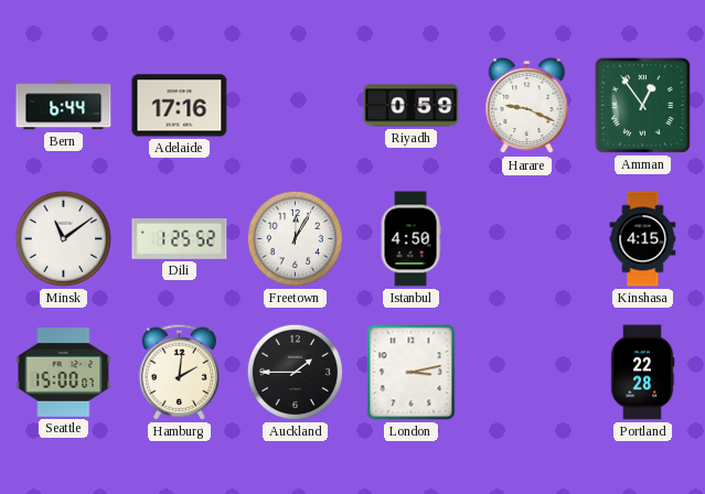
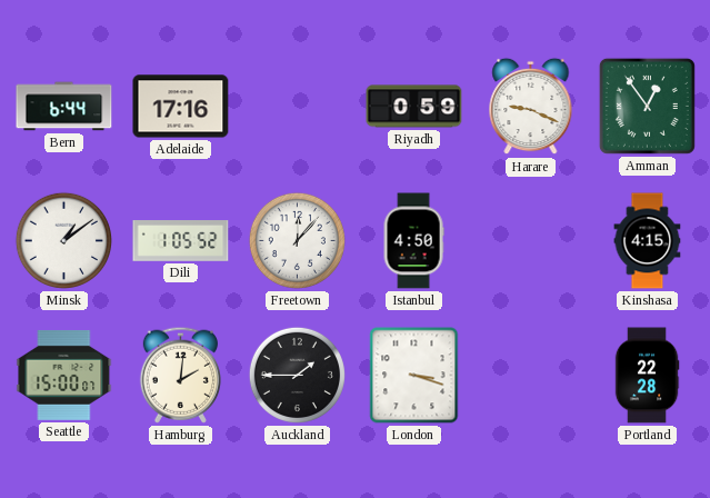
Minsk: 11:09 -> 1:09 (63, 240)
Dili: 1:25 -> 1:05 (181, 241)
Freetown: 12:05 -> 12:07 (297, 240)
London: 3:13 -> 3:18 (414, 376)
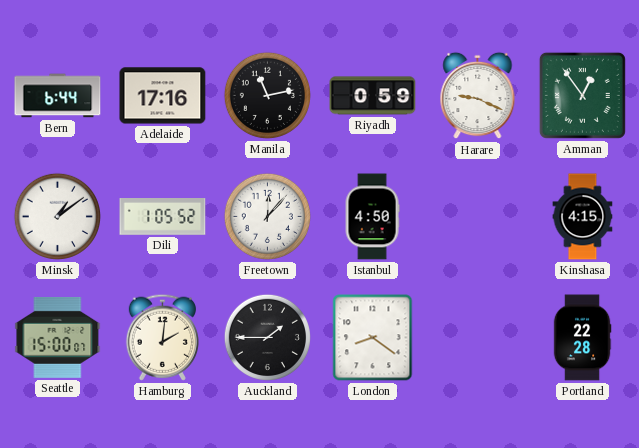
Manila: none -> 11:13 (267, 95)
London: 3:18 -> 8:21 (373, 338)
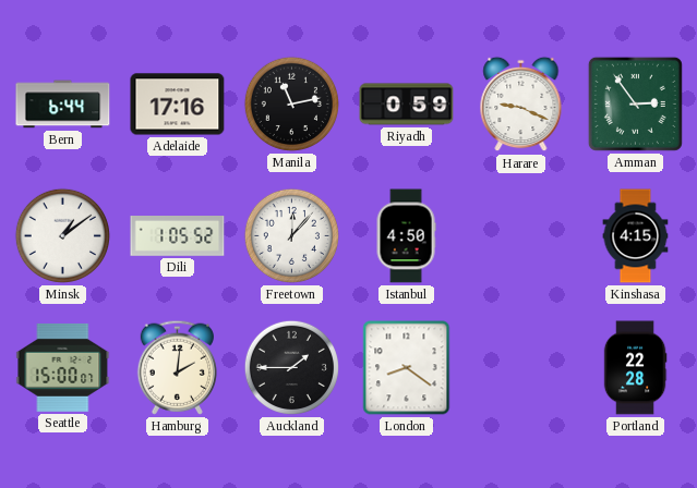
Amman: 12:54 -> 2:54 (635, 103)
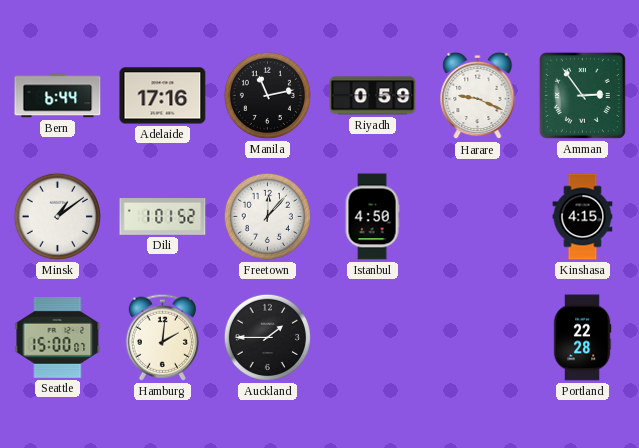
Dili: 1:05 -> 1:01 (163, 217)
London: 8:21 -> none (407, 368)
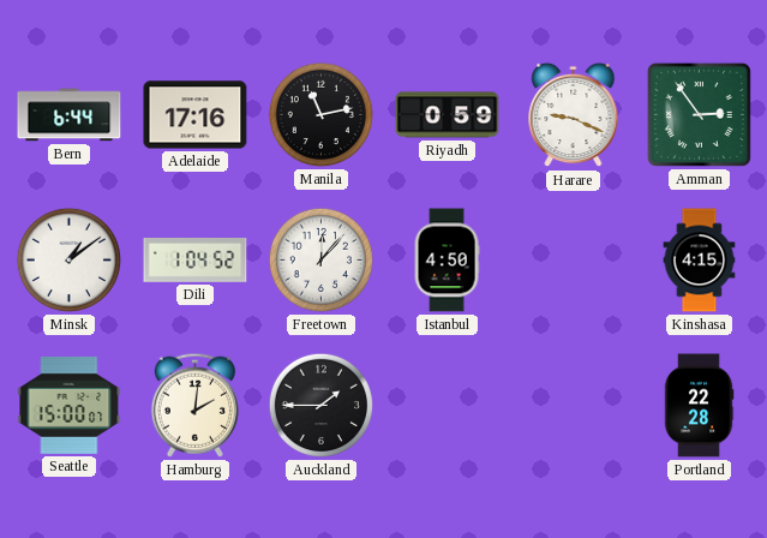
Dili: 1:01 -> 1:04 (196, 261)
